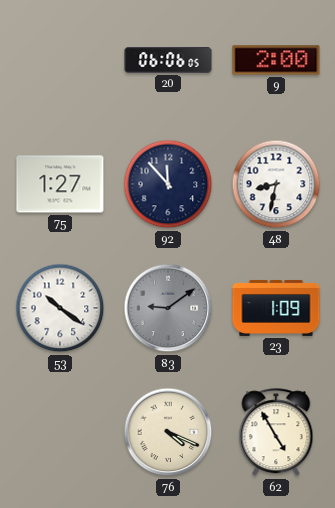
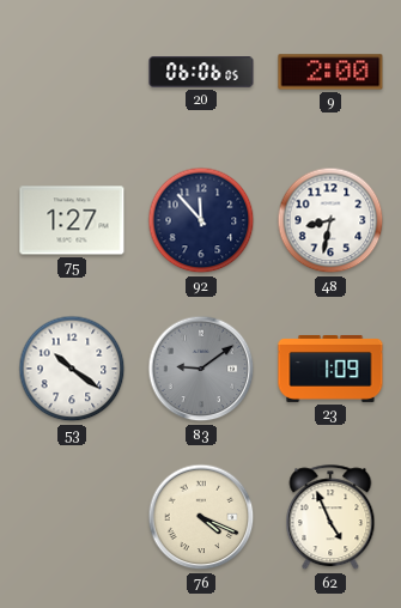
62: 4:55 -> 4:56 (330, 518)
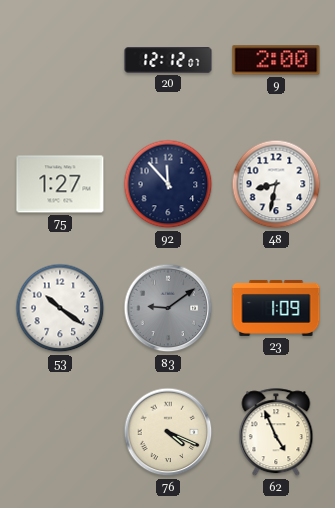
20: 06:06 -> 12:12 (168, 60)
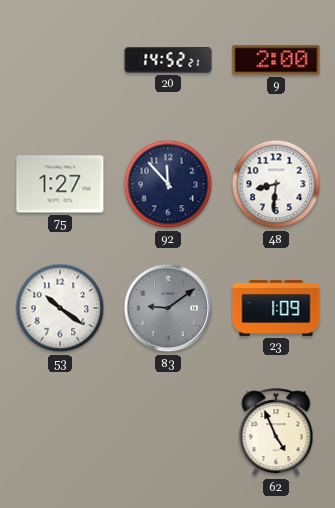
20: 12:12 -> 14:52 (168, 60)
48: 8:32 -> 8:31 (276, 184)
76: 4:19 -> none (168, 432)
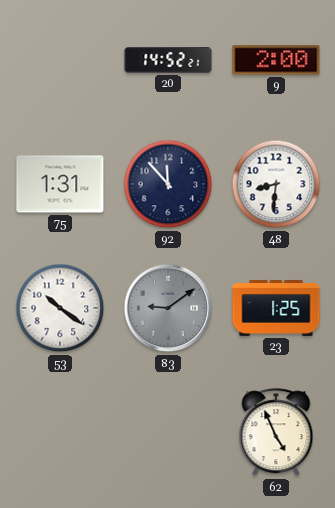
75: 1:27 -> 1:31 (60, 184)
23: 1:09 -> 1:25 (276, 308)
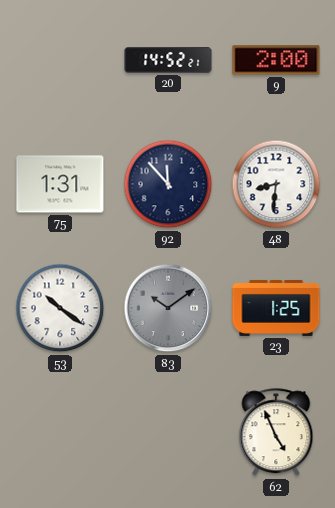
83: 9:09 -> 10:09 (168, 308)
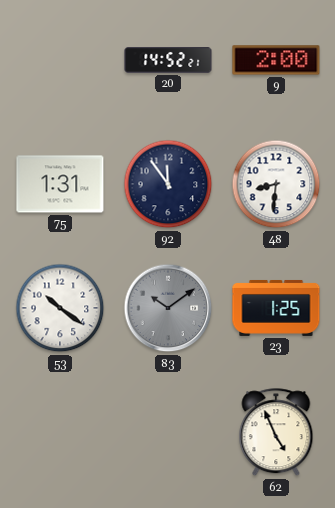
92: 11:53 -> 11:54 (168, 184)
